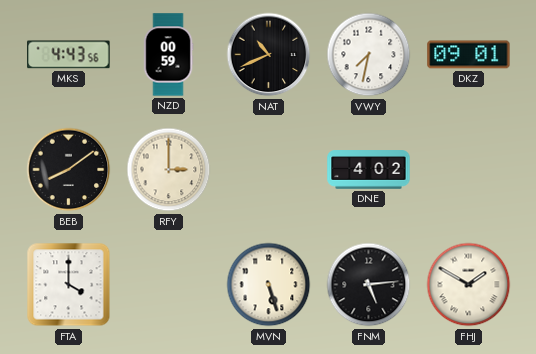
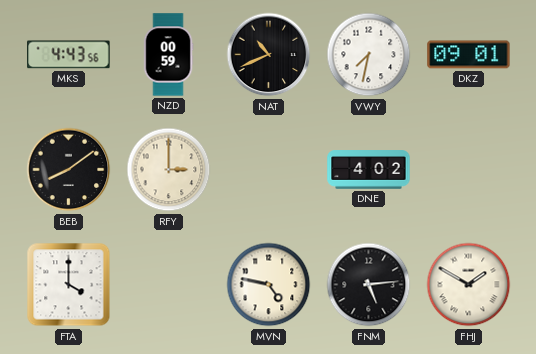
MVN: 5:27 -> 4:47 (269, 285)
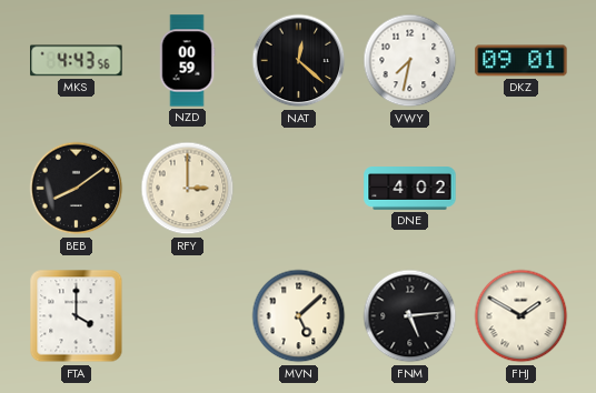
NAT: 10:41 -> 12:22 (299, 61)
MVN: 4:47 -> 5:08 (299, 316)
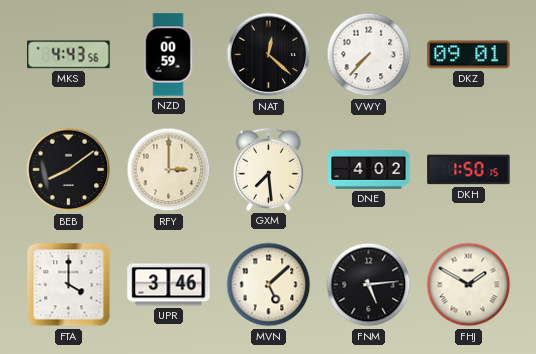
VWY: 7:32 -> 7:37 (369, 55)
GXM: none -> 7:29 (268, 169)
DKH: none -> 1:50 (469, 170)
UPR: none -> 3:46 (169, 285)
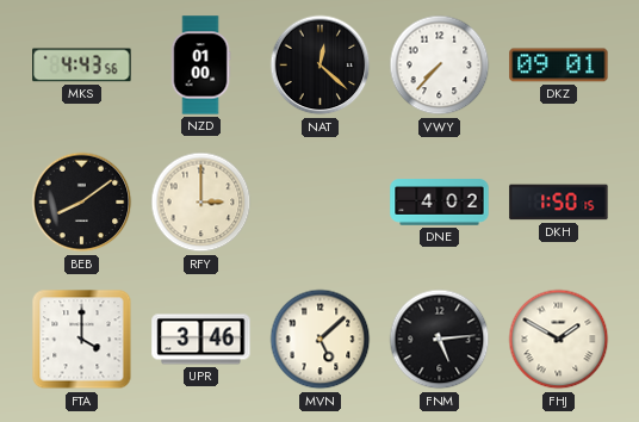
NZD: 00:59 -> 01:00 (200, 66)
GXM: 7:29 -> none (268, 169)
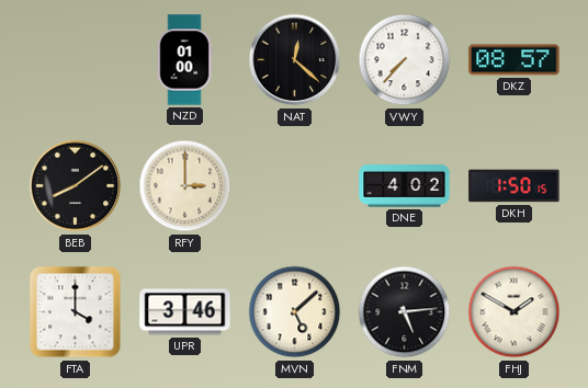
MKS: 4:43 -> none (82, 66)
DKZ: 09:01 -> 08:57 (514, 60)
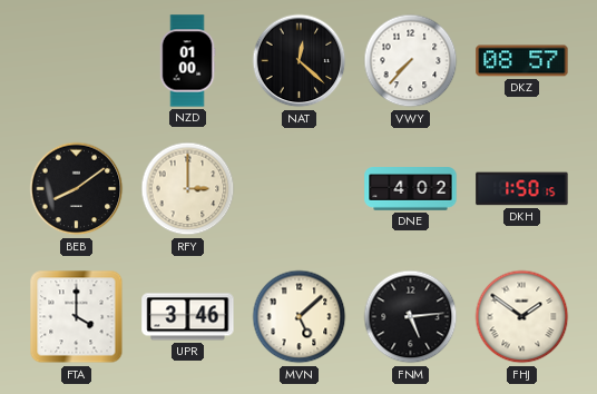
FHJ: 1:50 -> 1:51 (522, 317)
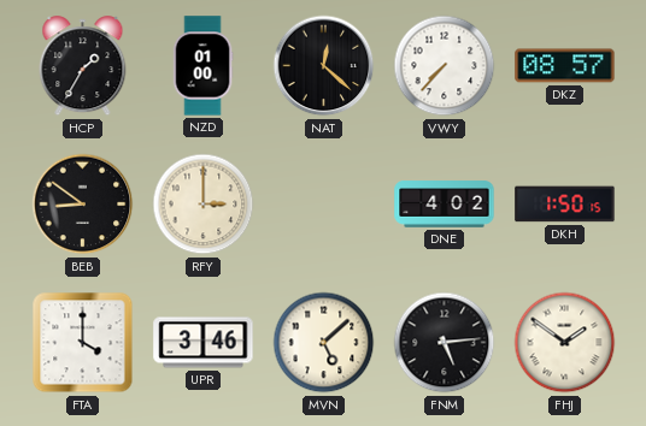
HCP: none -> 1:35 (83, 66)
BEB: 8:09 -> 8:51 (83, 205)
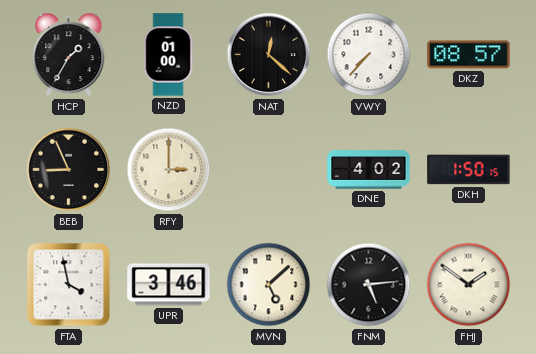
BEB: 8:51 -> 8:56 (69, 170)
FTA: 4:00 -> 3:58 (69, 285)
